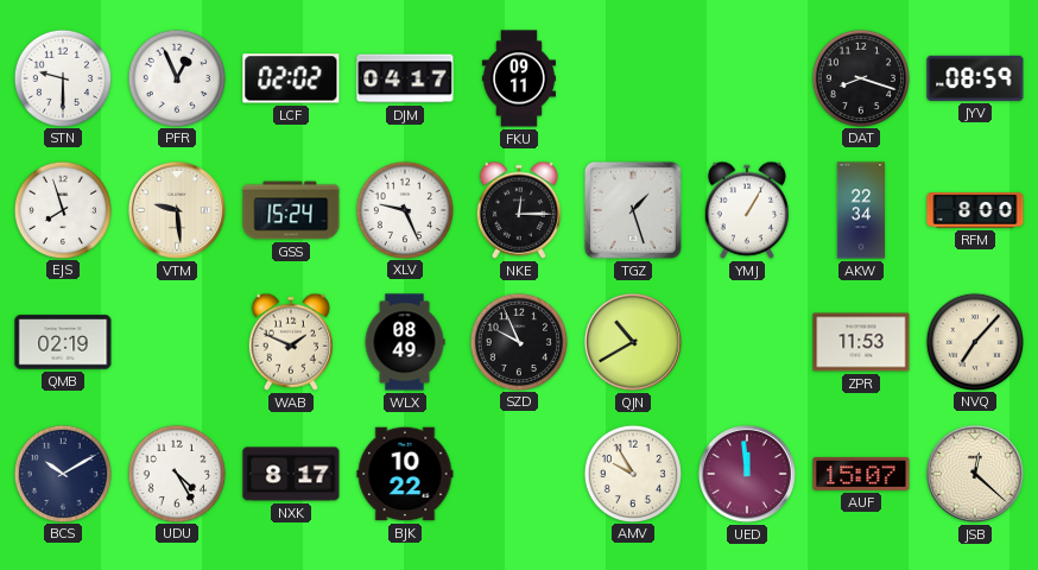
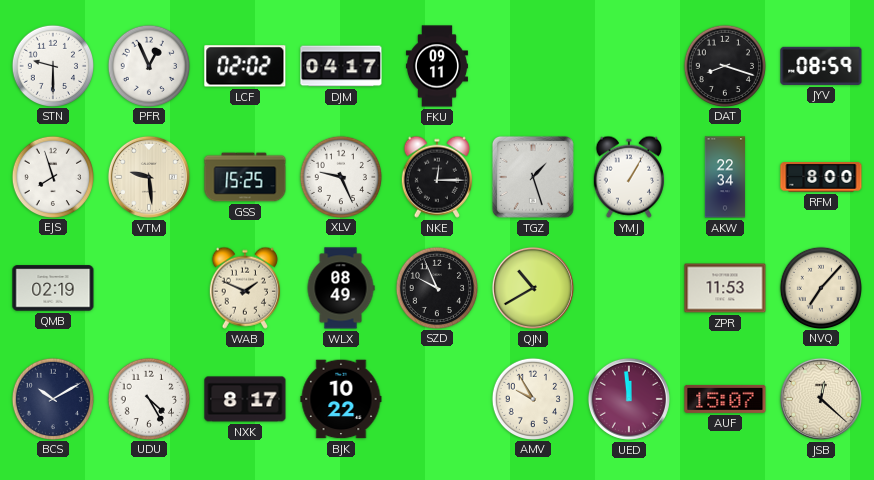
GSS: 15:24 -> 15:25 (245, 177)
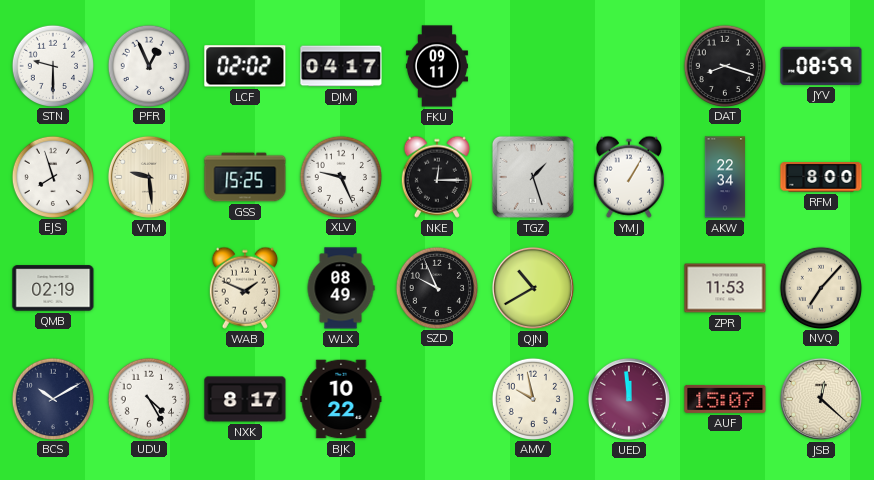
AMV: 9:55 -> 9:58 (532, 398)
